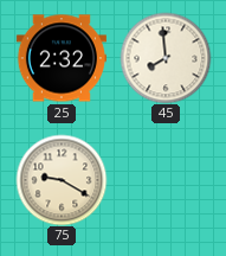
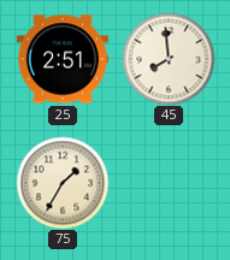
25: 2:32 -> 2:51 (63, 59)
75: 9:20 -> 1:35 (63, 183)
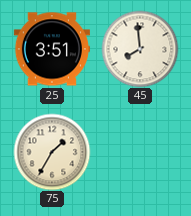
25: 2:51 -> 3:51 (52, 49)
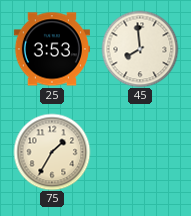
25: 3:51 -> 3:53 (52, 49)
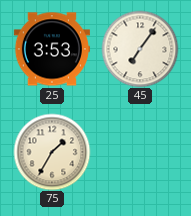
45: 7:59 -> 7:06 (140, 49)
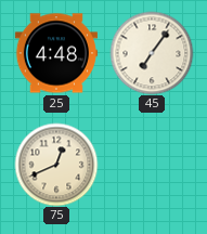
25: 3:53 -> 4:48 (56, 53)
75: 1:35 -> 12:41 (56, 165)
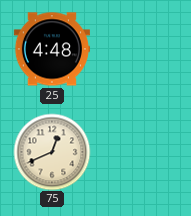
45: 7:06 -> none (152, 53)
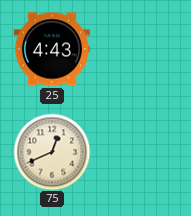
25: 4:48 -> 4:43 (52, 49)
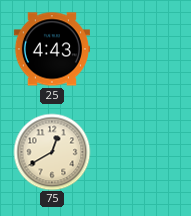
75: 12:41 -> 12:40 (52, 152)
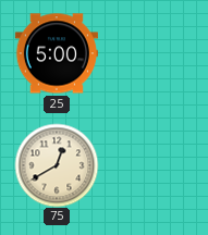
25: 4:43 -> 5:00 (57, 53)
